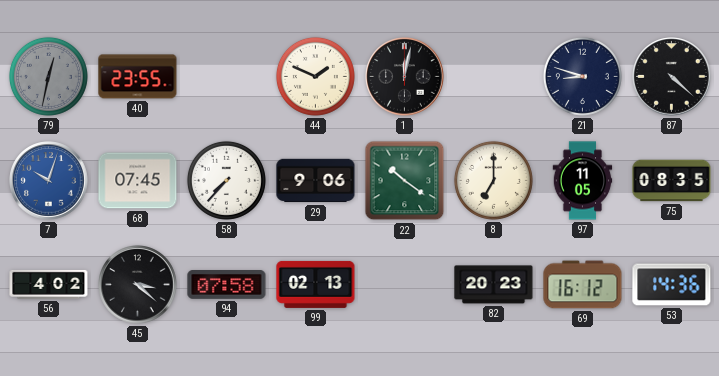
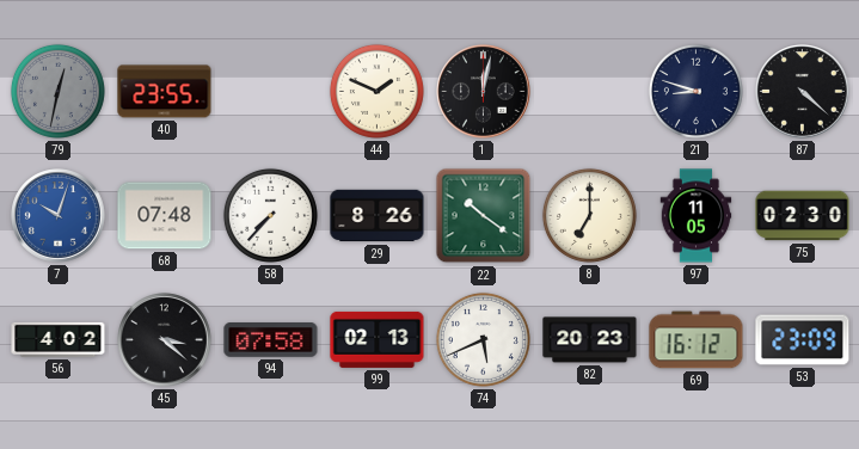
68: 07:45 -> 07:48 (165, 216)
29: 9:06 -> 8:26 (378, 216)
75: 08:35 -> 02:30 (803, 216)
74: none -> 5:41 (483, 339)
53: 14:36 -> 23:09 (803, 340)
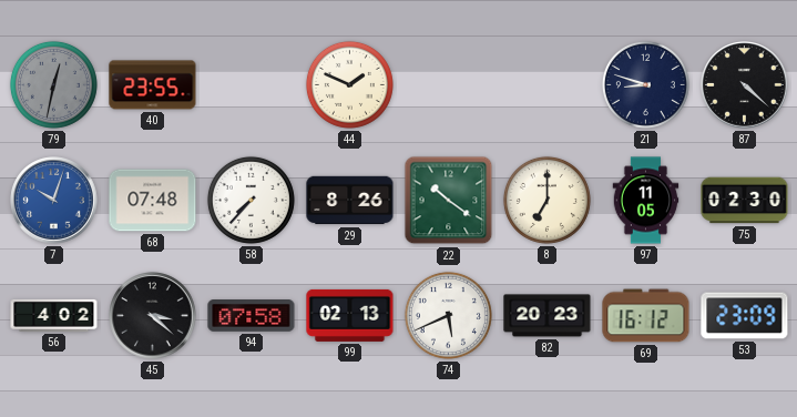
1: 12:02 -> none (484, 92)
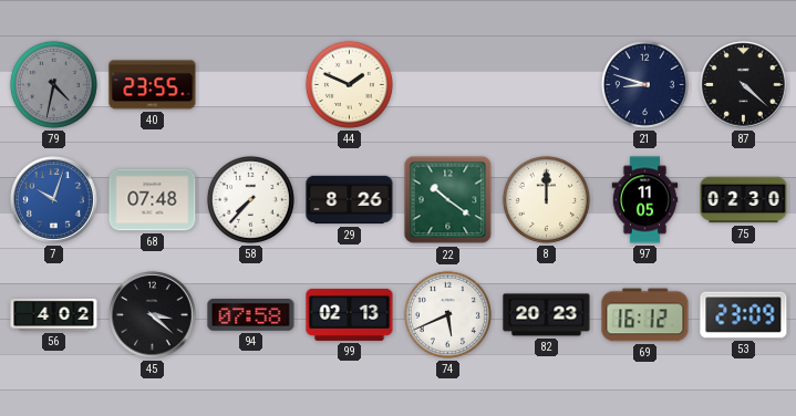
79: 12:32 -> 4:32 (53, 84)
8: 7:00 -> 12:00 (546, 199)
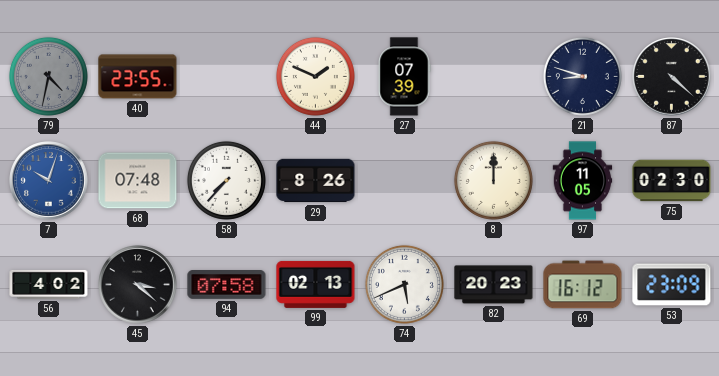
27: none -> 07:39 (404, 77)
22: 10:21 -> none (448, 200)
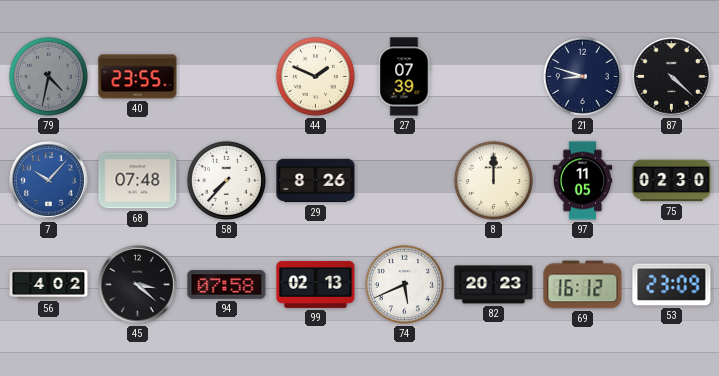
7: 10:03 -> 10:07 (49, 181)
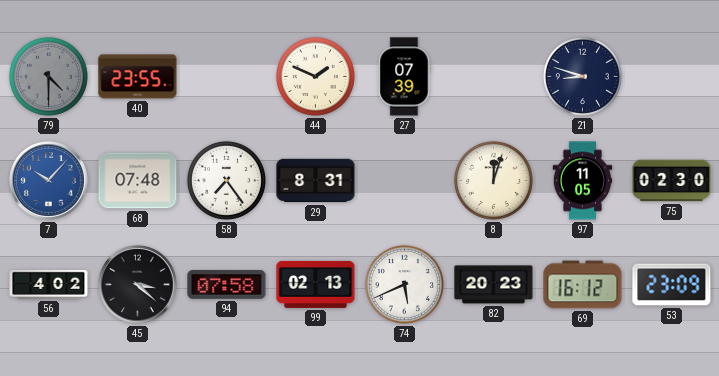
79: 4:32 -> 4:30 (48, 76)
87: 4:22 -> none (672, 77)
58: 7:37 -> 7:24 (226, 180)
29: 8:26 -> 8:31 (316, 181)
8: 12:00 -> 12:03 (493, 180)
